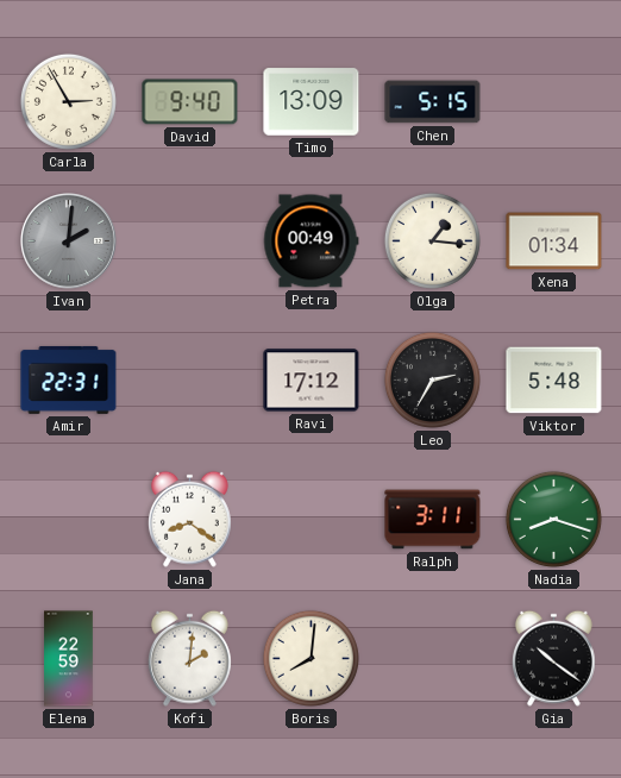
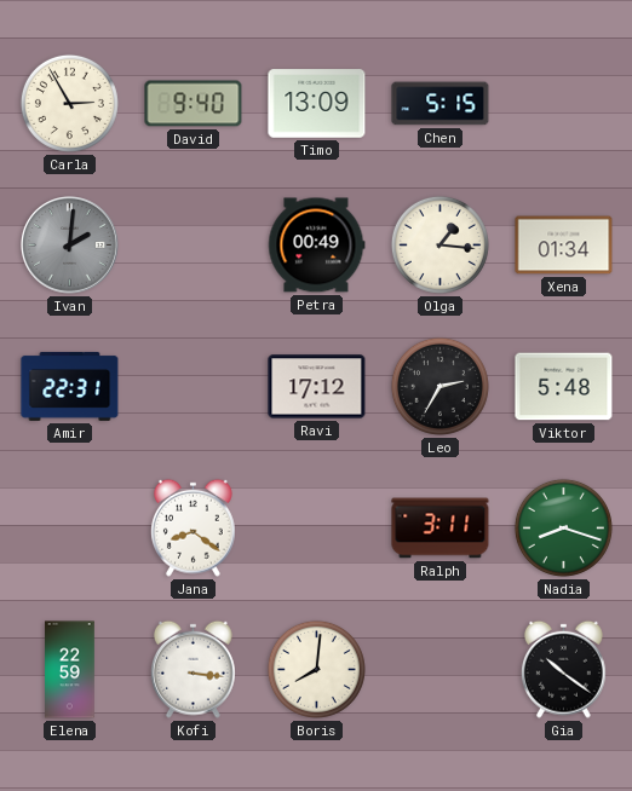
Kofi: 2:01 -> 3:16 (193, 669)
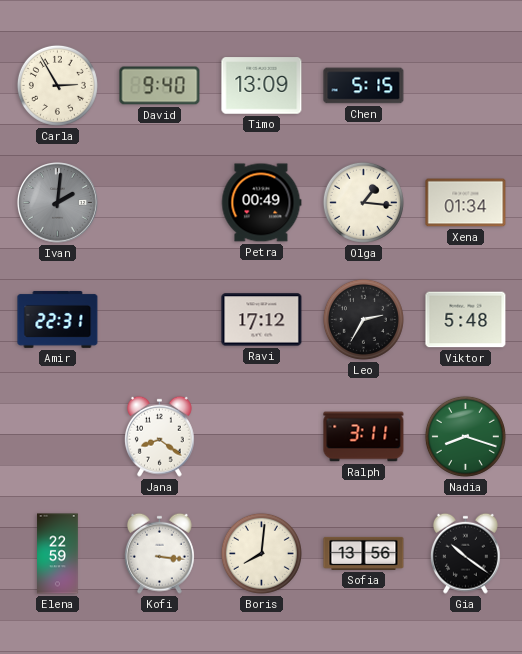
Sofia: none -> 13:56 (364, 553)
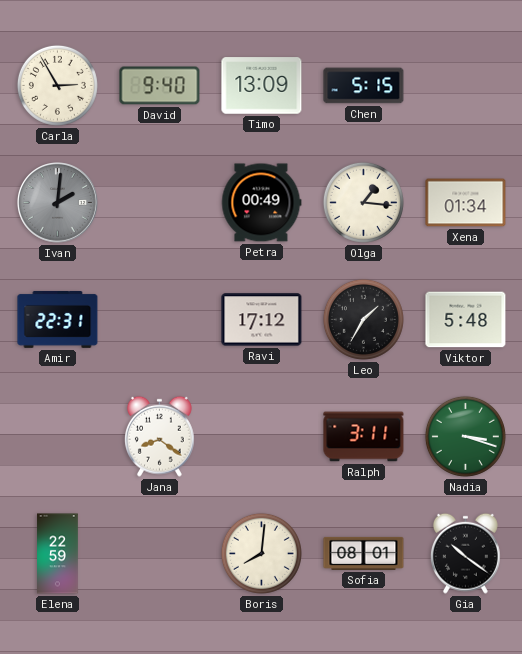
Leo: 2:35 -> 1:35 (363, 319)
Nadia: 8:18 -> 3:18 (465, 436)
Kofi: 3:16 -> none (159, 553)
Sofia: 13:56 -> 08:01 (364, 553)
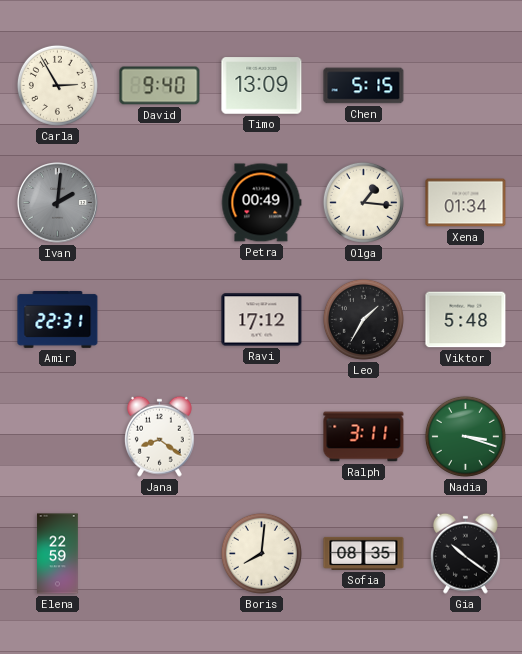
Sofia: 08:01 -> 08:35 (364, 553)
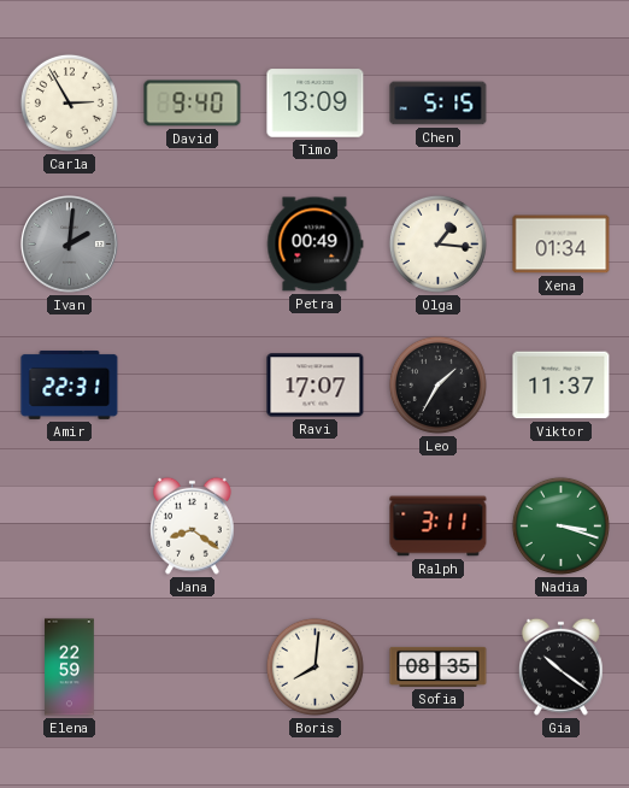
Ravi: 17:12 -> 17:07 (316, 386)
Viktor: 5:48 -> 11:37 (562, 386)
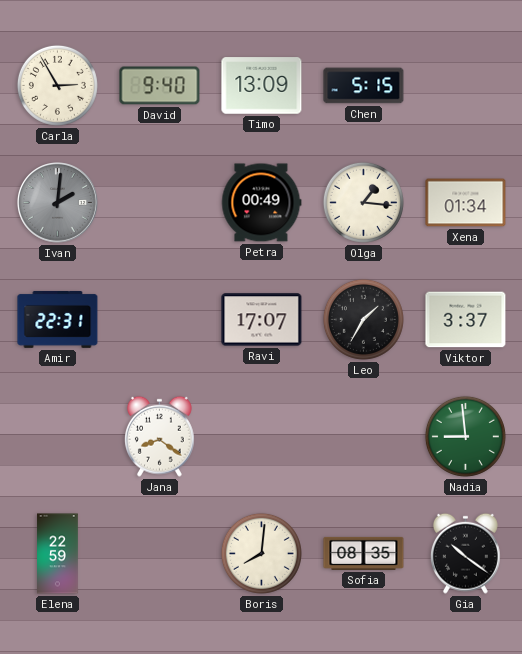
Viktor: 11:37 -> 3:37 (466, 320)
Ralph: 3:11 -> none (439, 527)
Nadia: 3:18 -> 8:59 (465, 436)
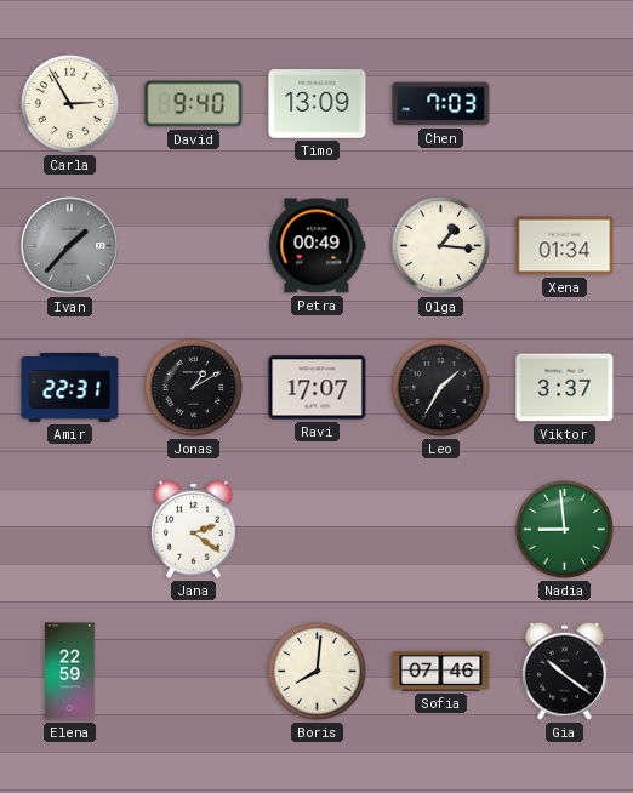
Chen: 5:15 -> 7:03 (441, 104)
Ivan: 2:01 -> 1:37 (70, 246)
Jonas: none -> 1:10 (193, 387)
Jana: 8:21 -> 2:21 (193, 529)
Sofia: 08:35 -> 07:46 (441, 671)
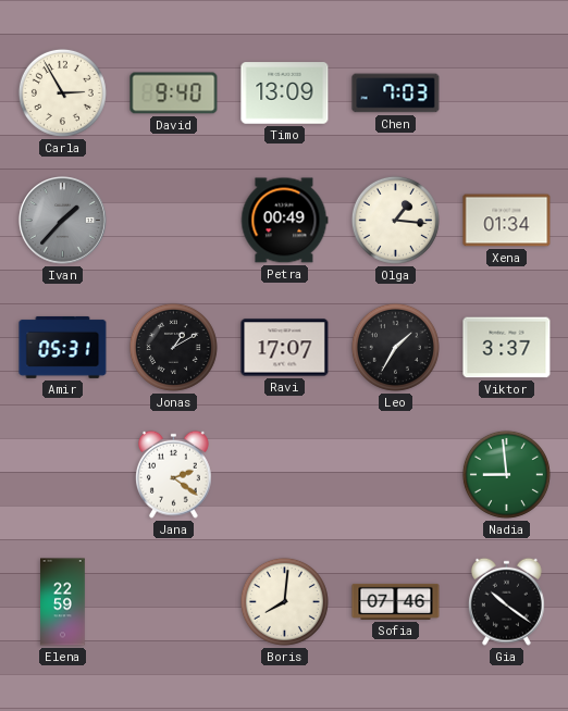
Amir: 22:31 -> 05:31 (63, 347)
